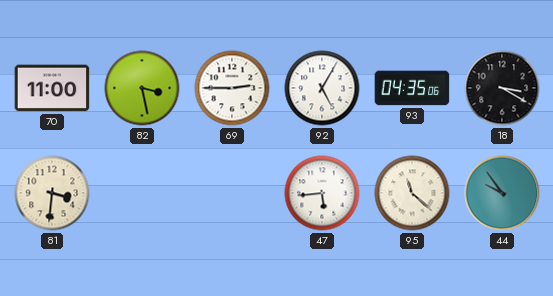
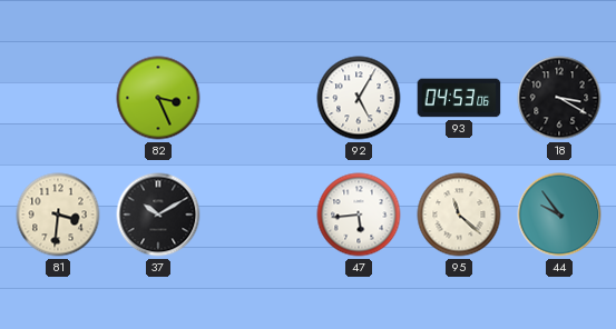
70: 11:00 -> none (52, 88)
82: 3:28 -> 3:26 (158, 98)
69: 2:45 -> none (232, 88)
93: 04:35 -> 04:53 (459, 98)
37: none -> 10:10 (158, 215)
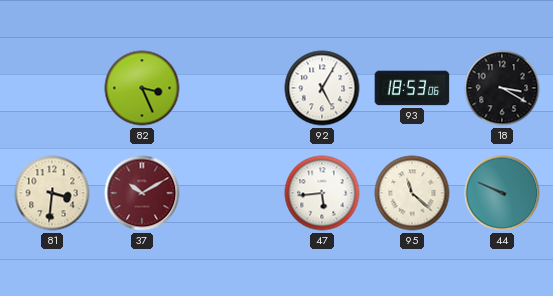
93: 04:53 -> 18:53 (412, 88)
37 dial: black -> burgundy (142, 193)
44: 9:54 -> 9:49 (502, 193)
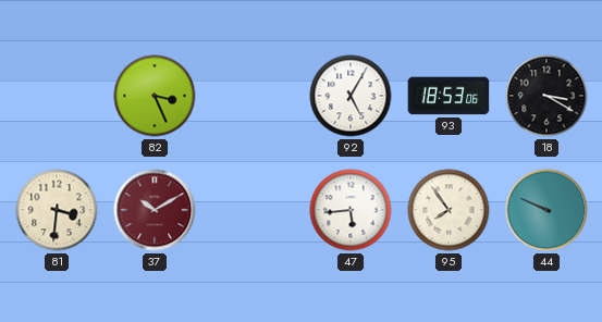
95: 11:22 -> 7:54 (449, 210)
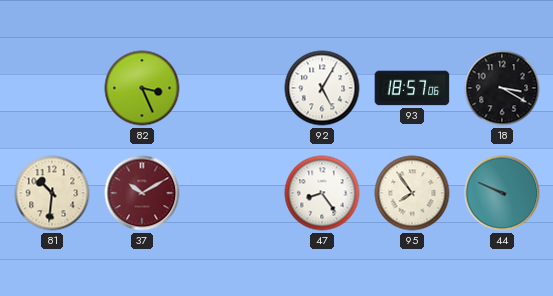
93: 18:53 -> 18:57 (412, 88)
81: 3:31 -> 10:31 (52, 193)
47: 5:44 -> 8:24 (322, 193)
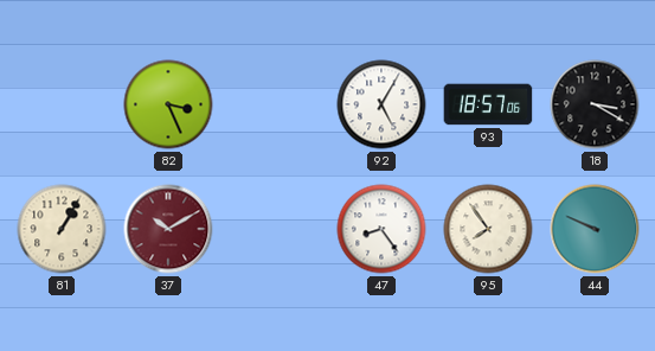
81: 10:31 -> 1:05 (62, 229)
